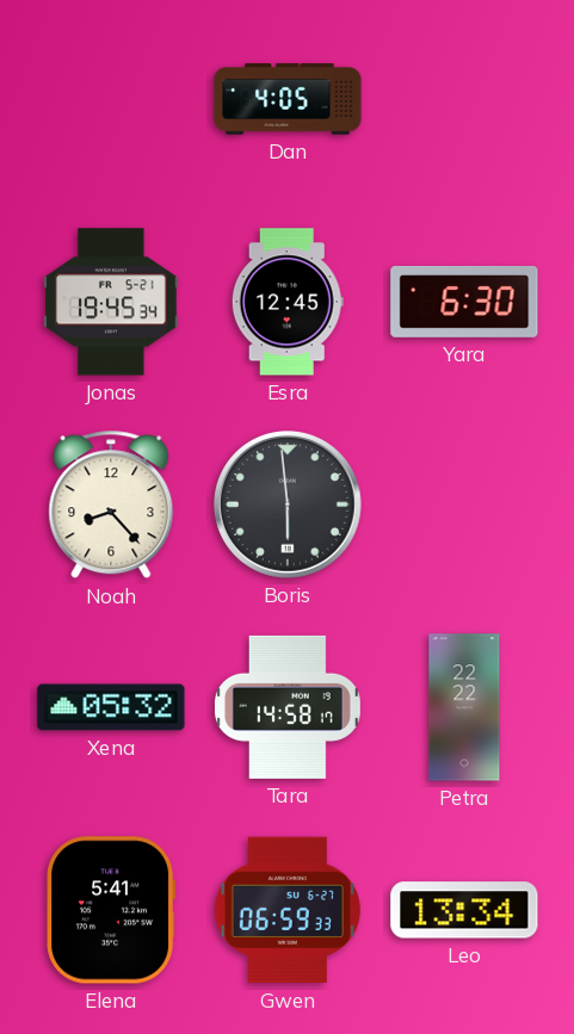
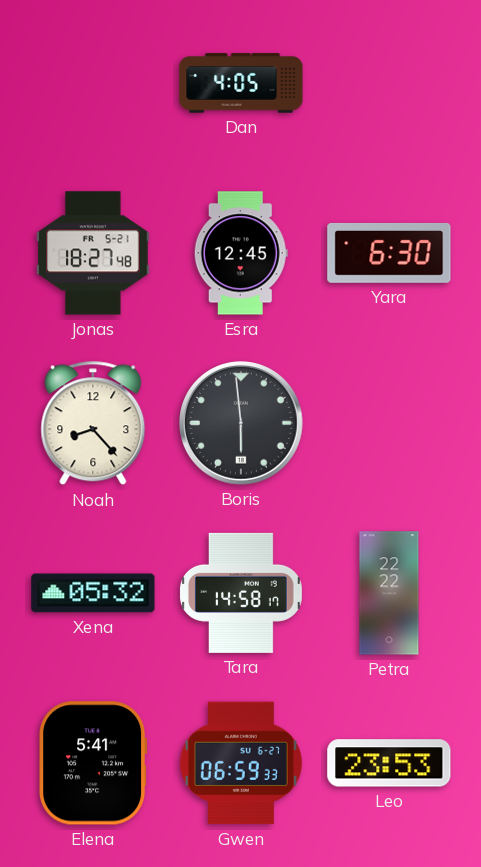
Jonas: 19:45 -> 18:27 (93, 253)
Leo: 13:34 -> 23:53 (389, 763)
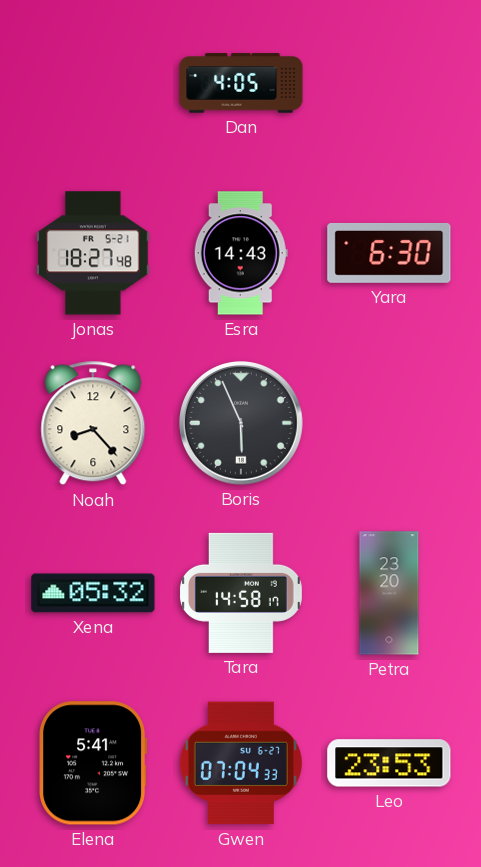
Esra: 12:45 -> 14:43 (241, 253)
Boris: 5:59 -> 5:56 (242, 424)
Petra: 22:22 -> 23:20 (389, 593)
Gwen: 06:59 -> 07:04 (241, 763)
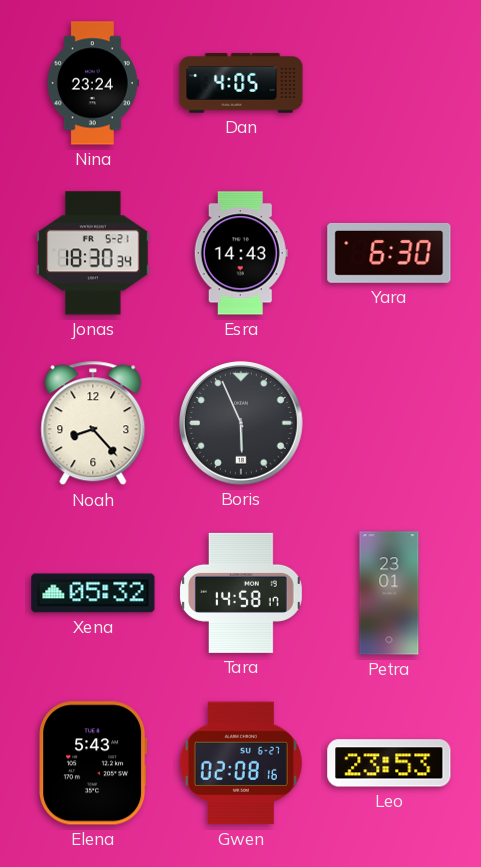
Nina: none -> 23:24 (93, 83)
Jonas: 18:27 -> 18:30 (93, 253)
Petra: 23:20 -> 23:01 (389, 593)
Elena: 5:41 -> 5:43 (93, 763)
Gwen: 07:04 -> 02:08 (241, 763)
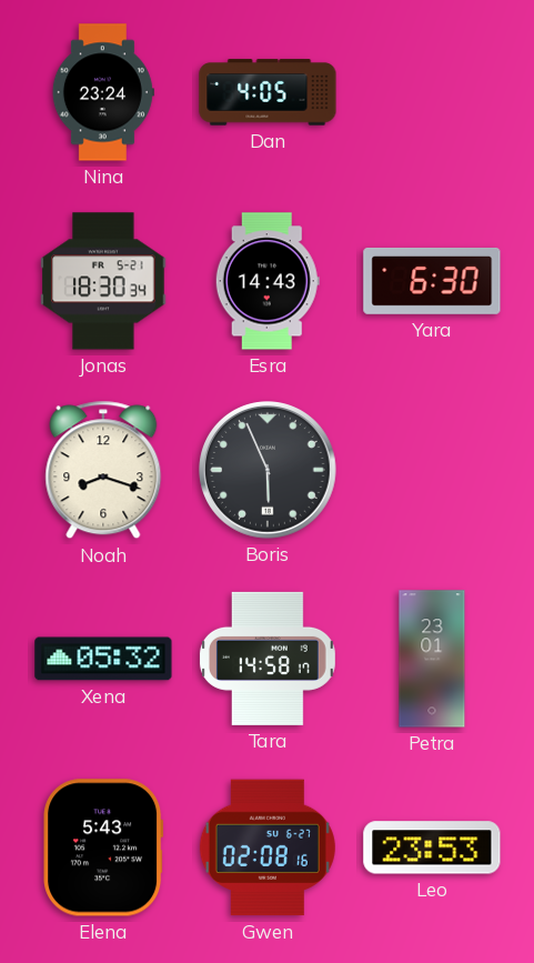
Noah: 8:23 -> 8:18 (103, 470)
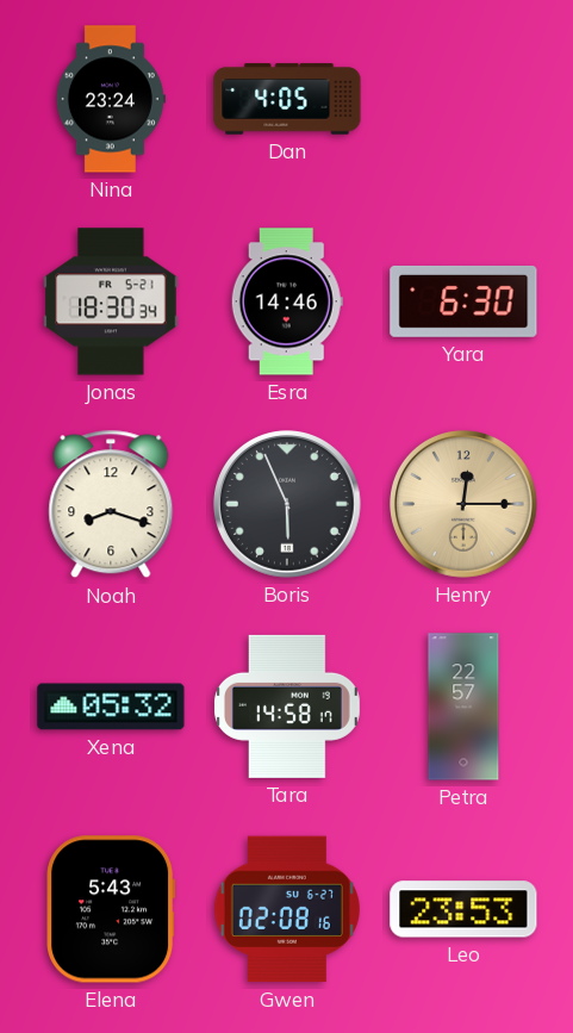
Esra: 14:43 -> 14:46 (287, 301)
Henry: none -> 12:15 (465, 505)
Petra: 23:01 -> 22:57 (463, 707)
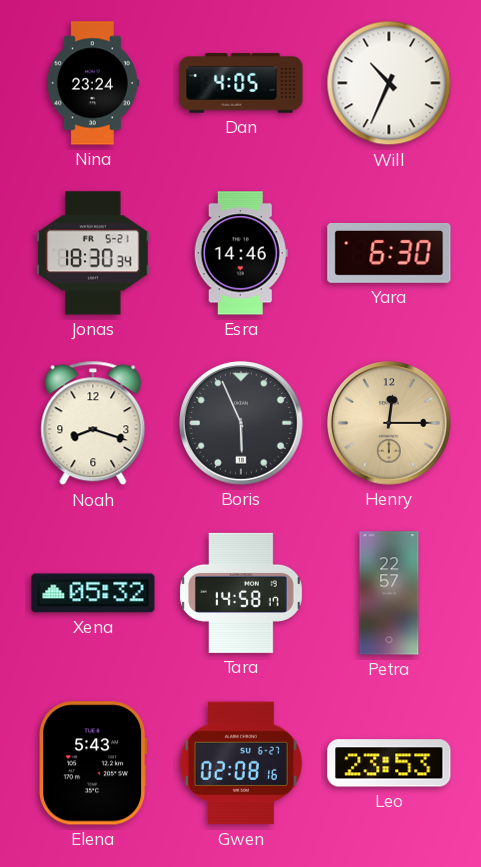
Will: none -> 10:34 (389, 83)
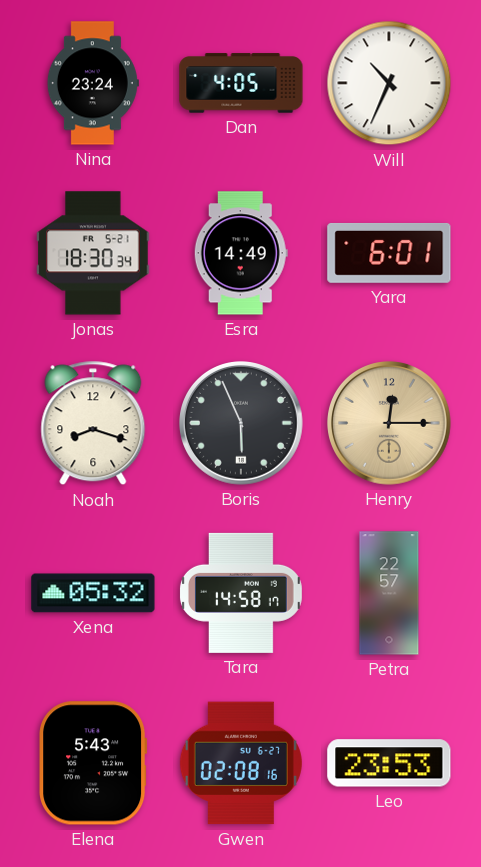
Esra: 14:46 -> 14:49 (241, 253)
Yara: 6:30 -> 6:01 (389, 253)
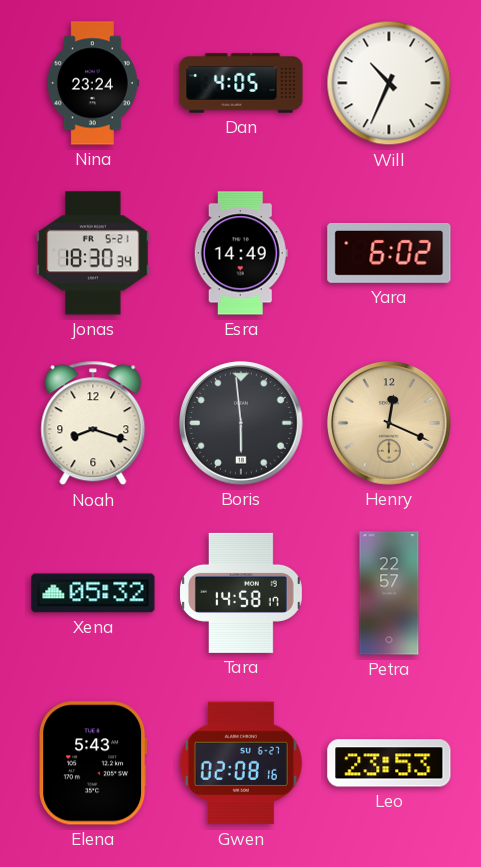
Yara: 6:01 -> 6:02 (389, 253)
Boris: 5:56 -> 5:59 (242, 424)
Henry: 12:15 -> 12:19 (390, 424)
